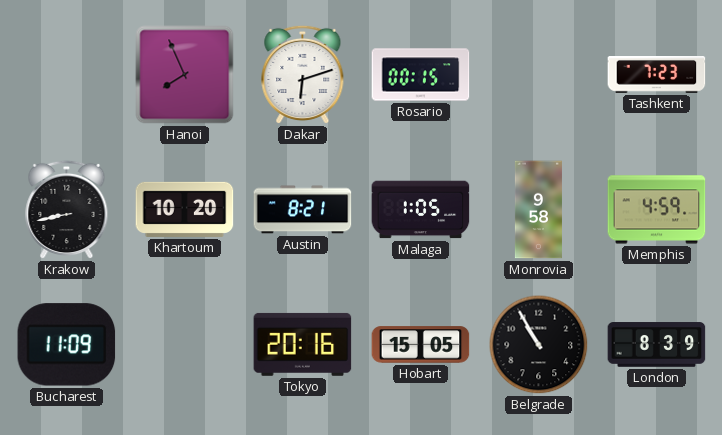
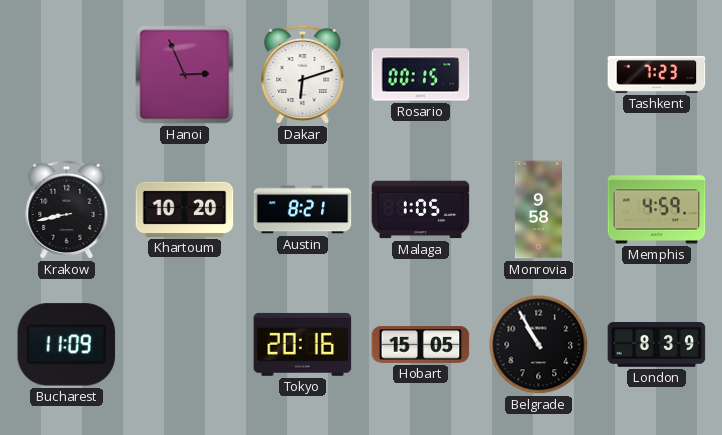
Hanoi: 7:56 -> 2:56 (185, 75)
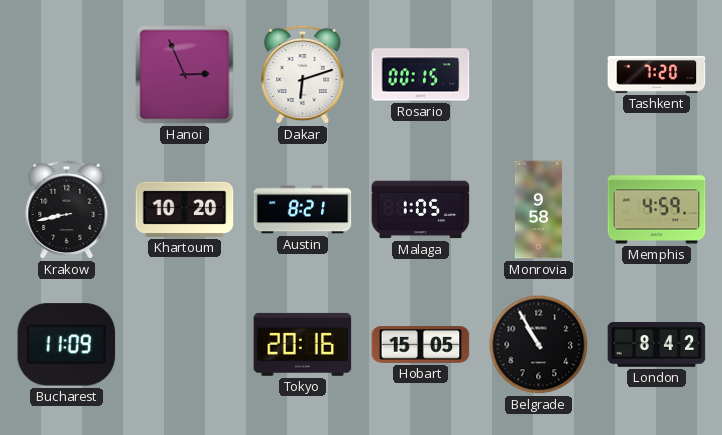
Tashkent: 7:23 -> 7:20 (657, 75)
London: 8:39 -> 8:42 (657, 345)
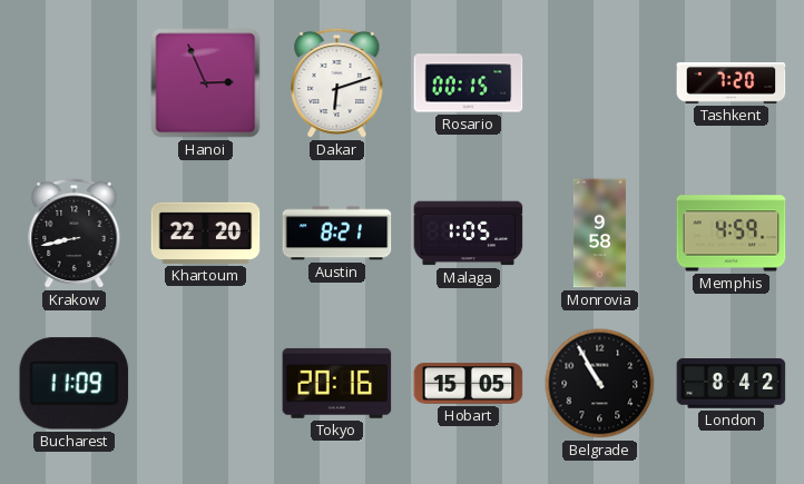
Khartoum: 10:20 -> 22:20 (206, 233)
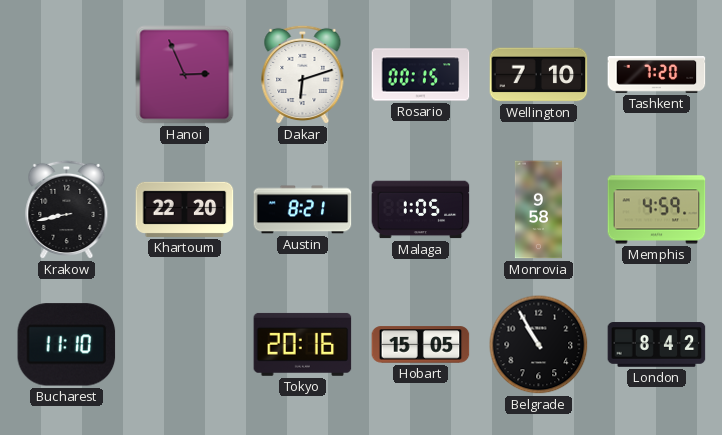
Wellington: none -> 7:10 (539, 75)
Bucharest: 11:09 -> 11:10 (67, 345)
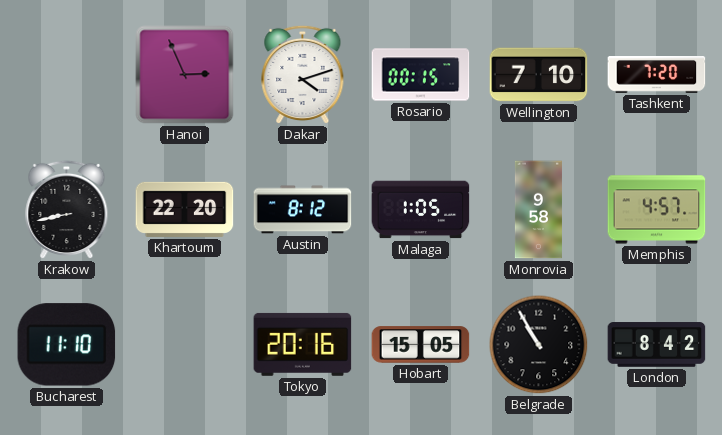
Dakar: 6:12 -> 4:12 (303, 75)
Austin: 8:21 -> 8:12 (303, 210)
Memphis: 4:59 -> 4:57 (657, 210)
